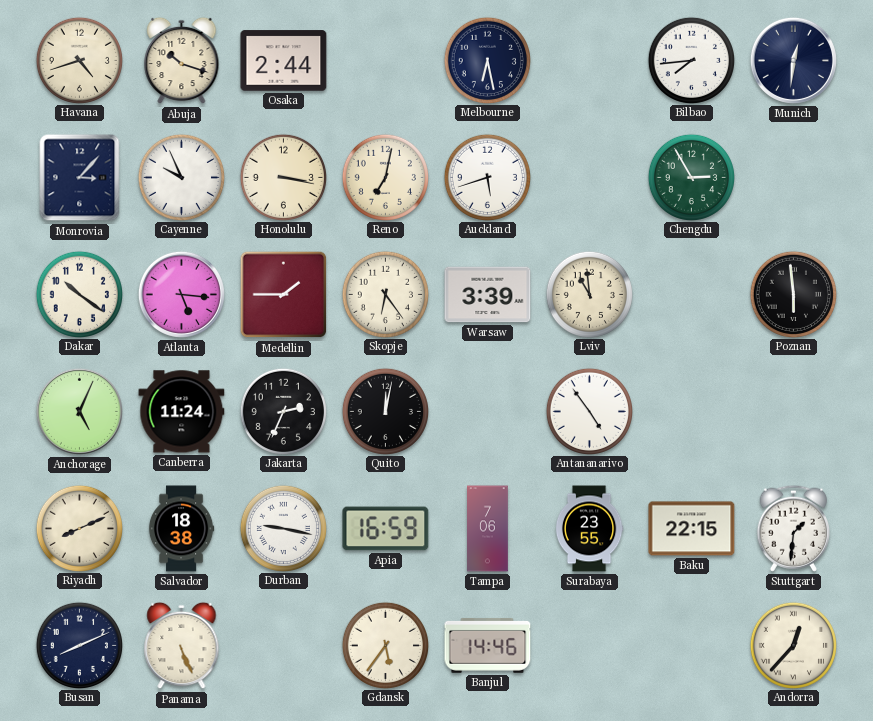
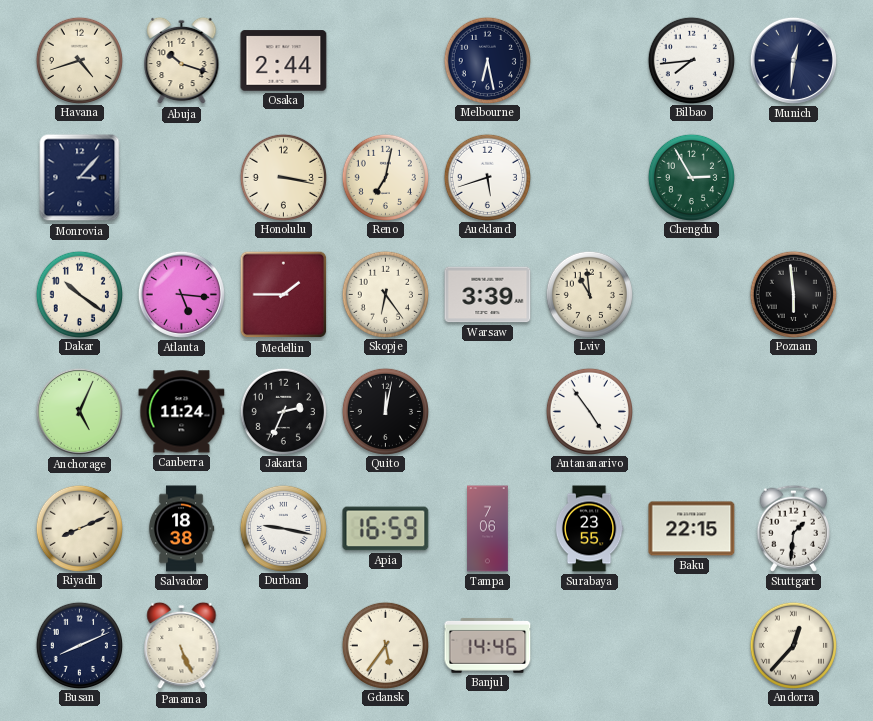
Cayenne: 9:56 -> none (181, 177)
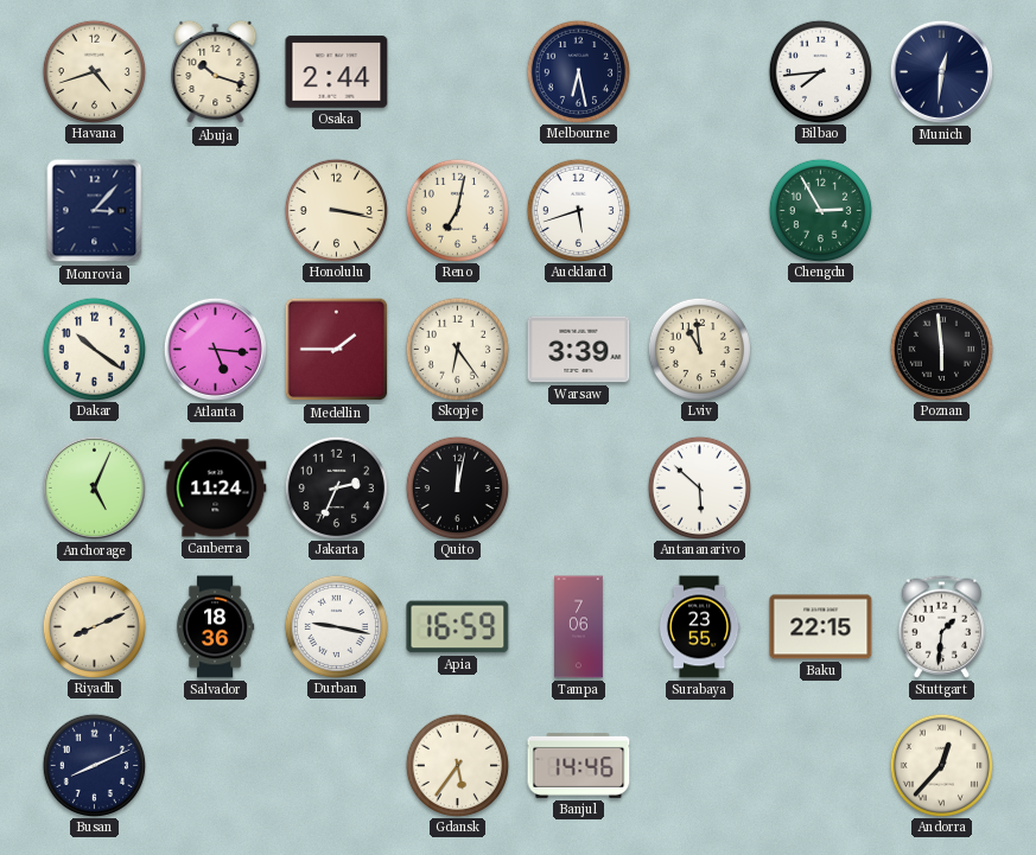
Antananarivo: 4:54 -> 5:52 (699, 487)
Salvador: 18:38 -> 18:36 (215, 627)
Panama: 5:26 -> none (182, 646)
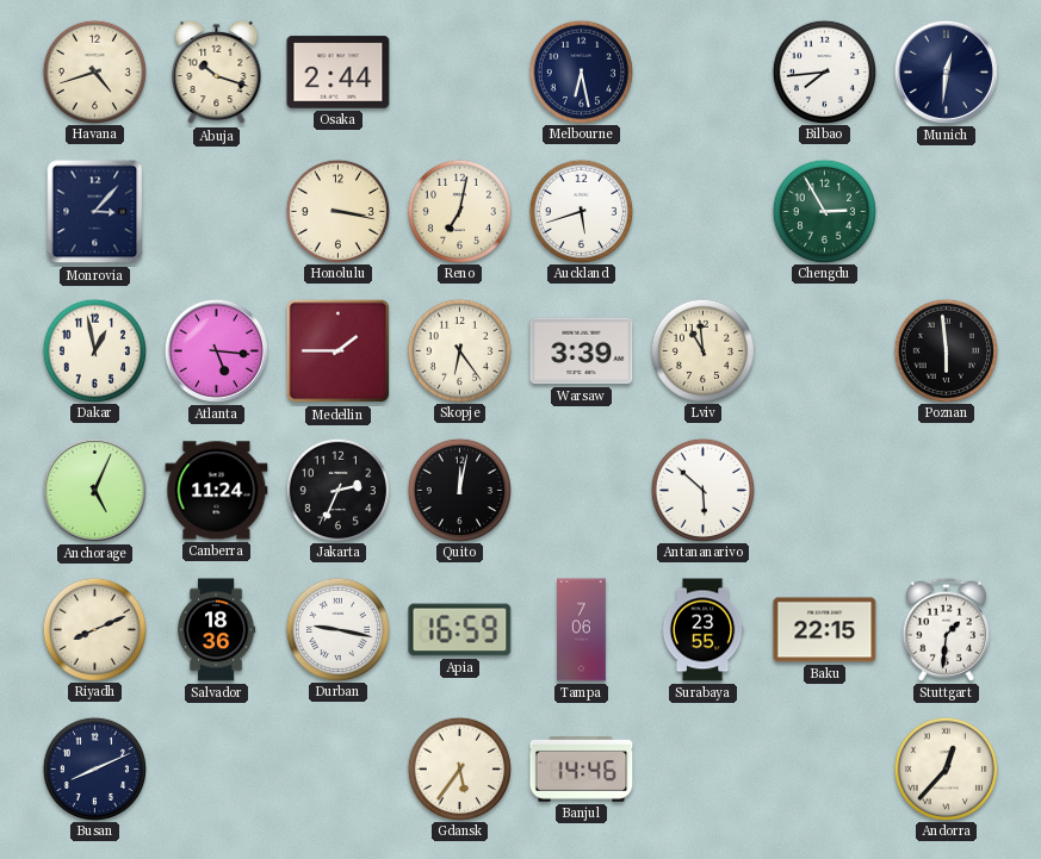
Dakar: 10:21 -> 12:58 (94, 350)
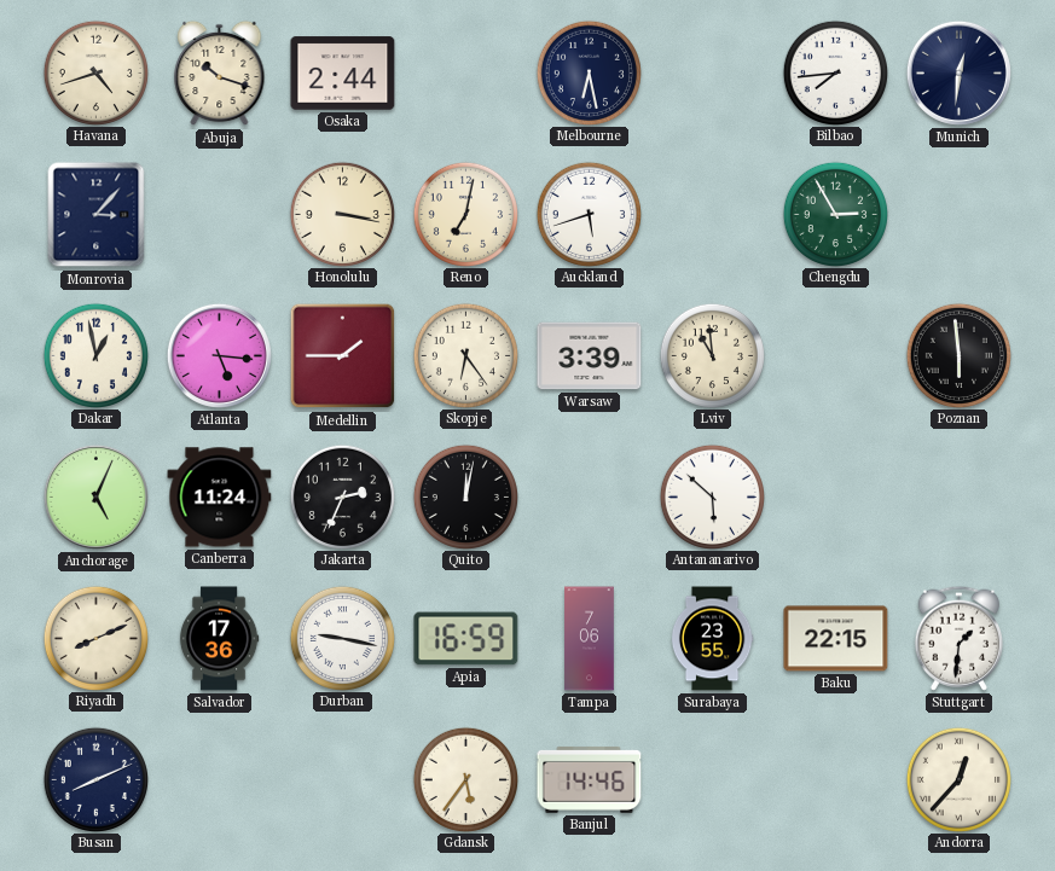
Salvador: 18:36 -> 17:36 (219, 639)
